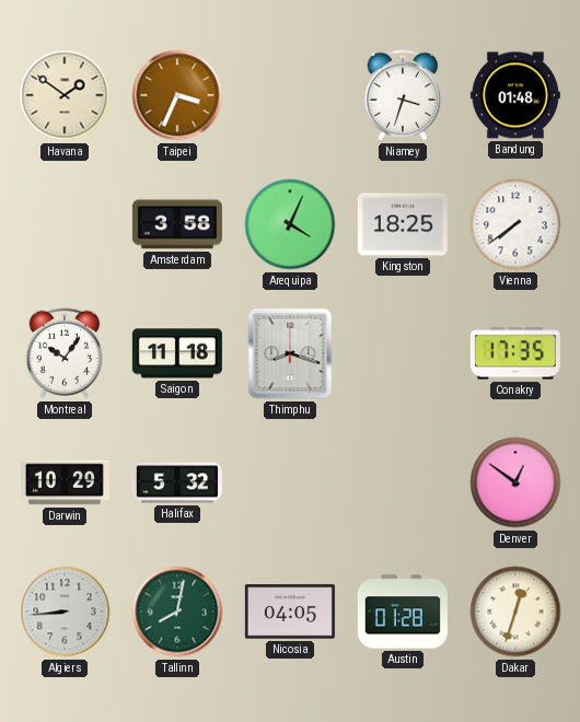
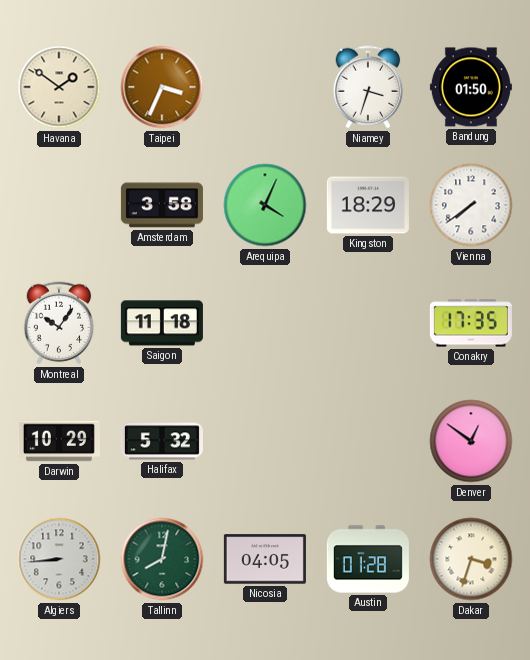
Bandung: 01:48 -> 01:50 (471, 87)
Kingston: 18:25 -> 18:29 (368, 205)
Thimphu: 8:18 -> none (290, 353)
Dakar: 12:33 -> 3:33 (471, 559)
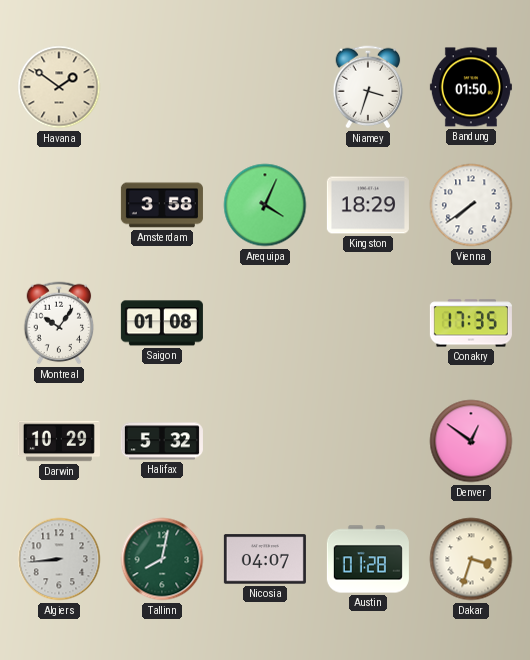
Taipei: 3:34 -> none (162, 87)
Saigon: 11:18 -> 01:08 (162, 323)
Nicosia: 04:05 -> 04:07 (265, 559)
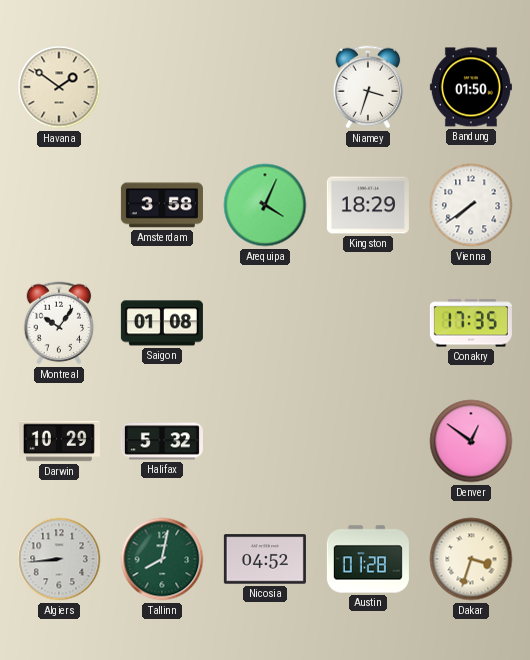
Nicosia: 04:07 -> 04:52 (265, 559)
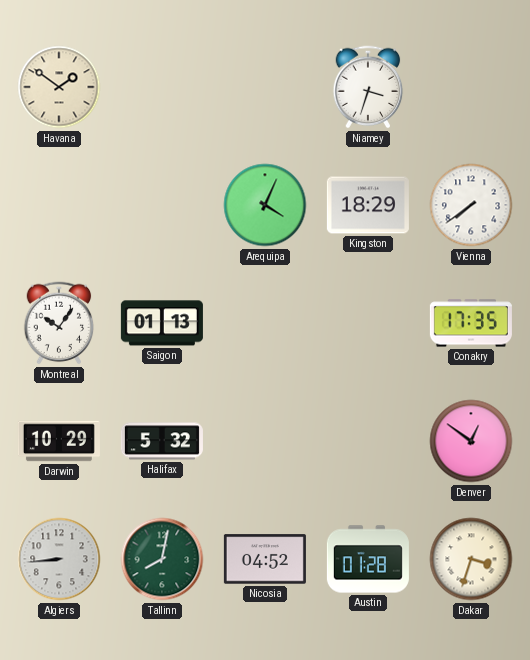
Bandung: 01:50 -> none (471, 87)
Amsterdam: 3:58 -> none (162, 205)
Saigon: 01:08 -> 01:13 (162, 323)
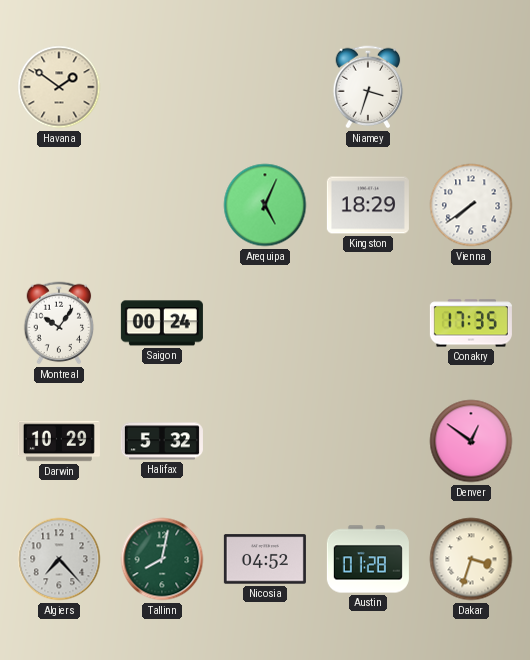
Arequipa: 4:04 -> 5:04 (265, 205)
Saigon: 01:13 -> 00:24 (162, 323)
Algiers: 8:44 -> 7:23 (59, 559)
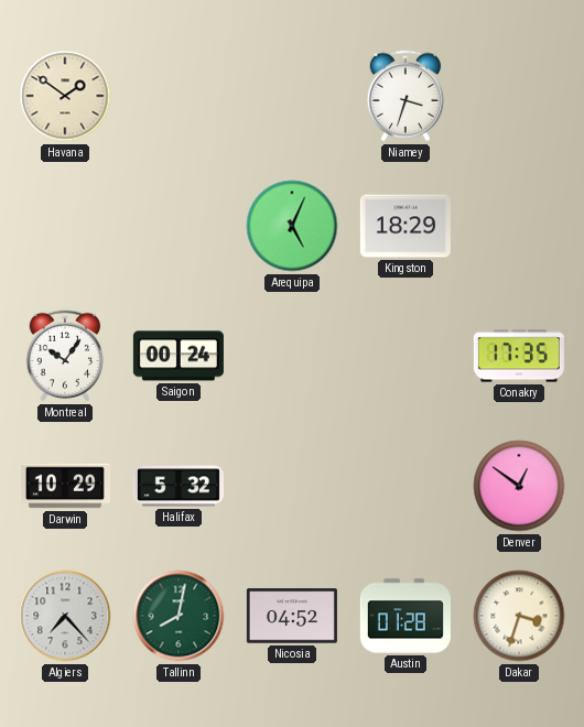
Vienna: 7:39 -> none (471, 205)
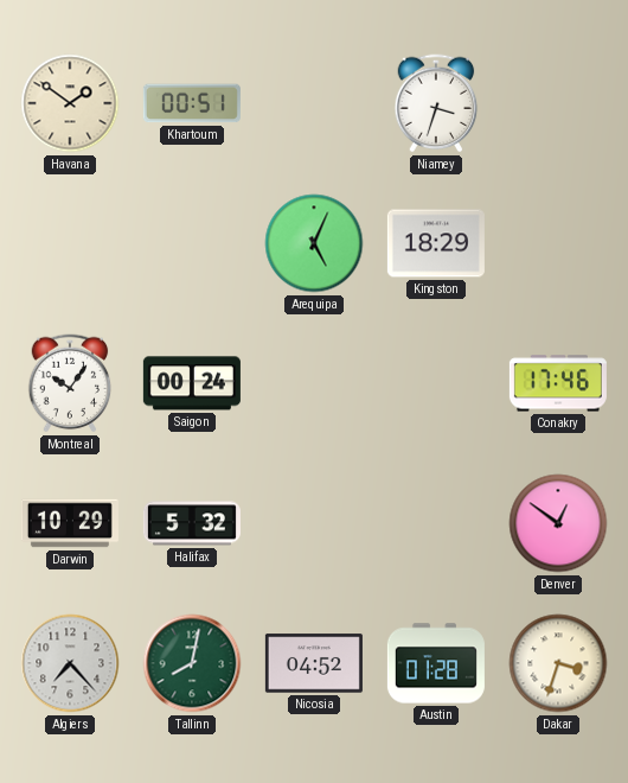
Khartoum: none -> 00:51 (192, 103)
Conakry: 17:35 -> 17:46 (558, 383)
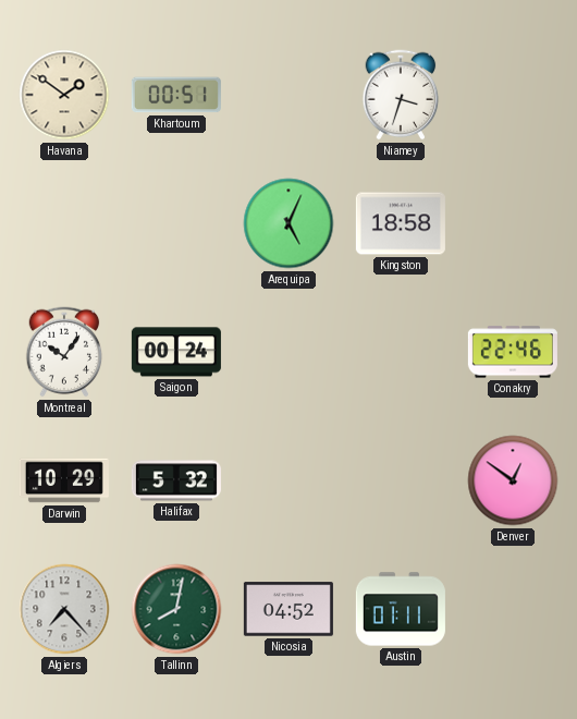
Kingston: 18:29 -> 18:58 (401, 223)
Conakry: 17:46 -> 22:46 (513, 352)
Austin: 01:28 -> 01:11 (401, 609)
Dakar: 3:33 -> none (558, 663)
